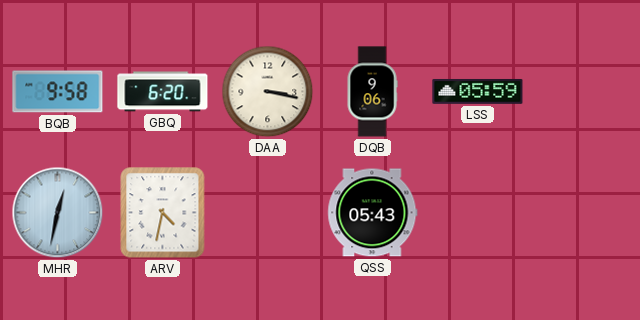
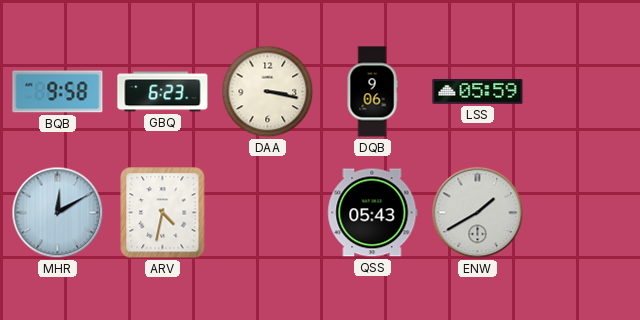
GBQ: 6:20 -> 6:23 (163, 92)
MHR: 12:32 -> 12:10 (58, 213)
ENW: none -> 1:40 (478, 213)
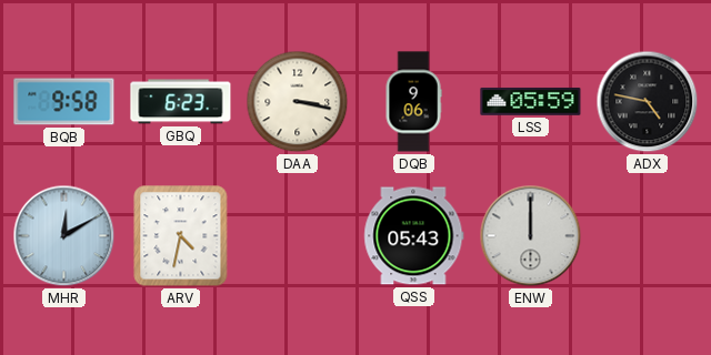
ADX: none -> 4:47 (648, 102)
ENW: 1:40 -> 12:00 (531, 236)
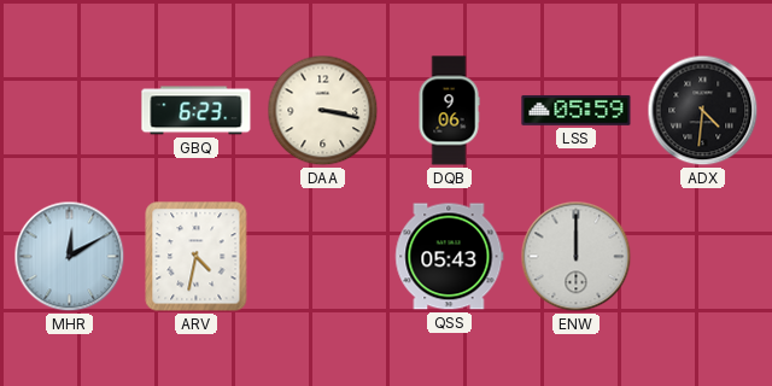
BQB: 9:58 -> none (64, 102)
ADX: 4:47 -> 4:31 (703, 111)
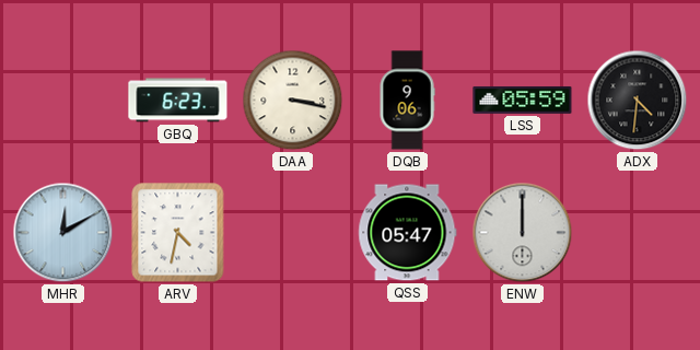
QSS: 05:43 -> 05:47 (408, 233)
